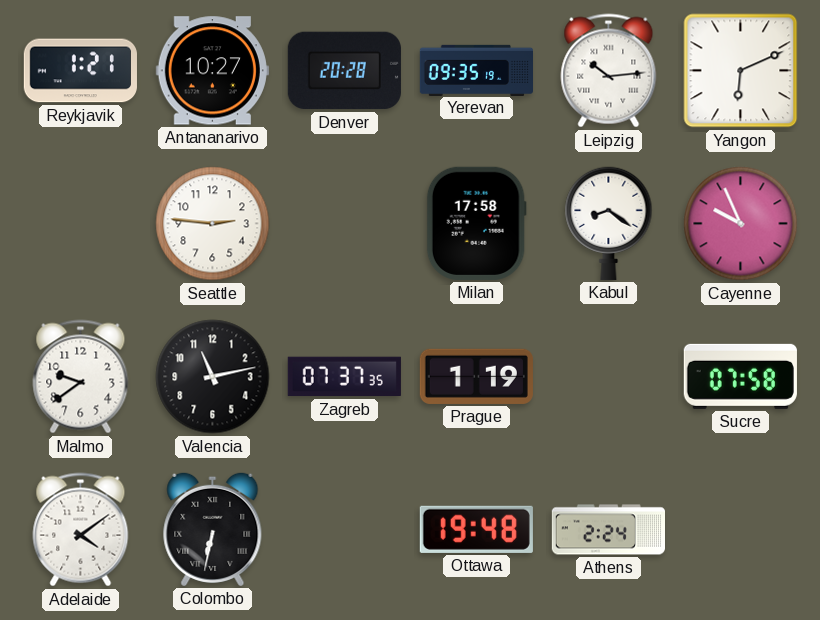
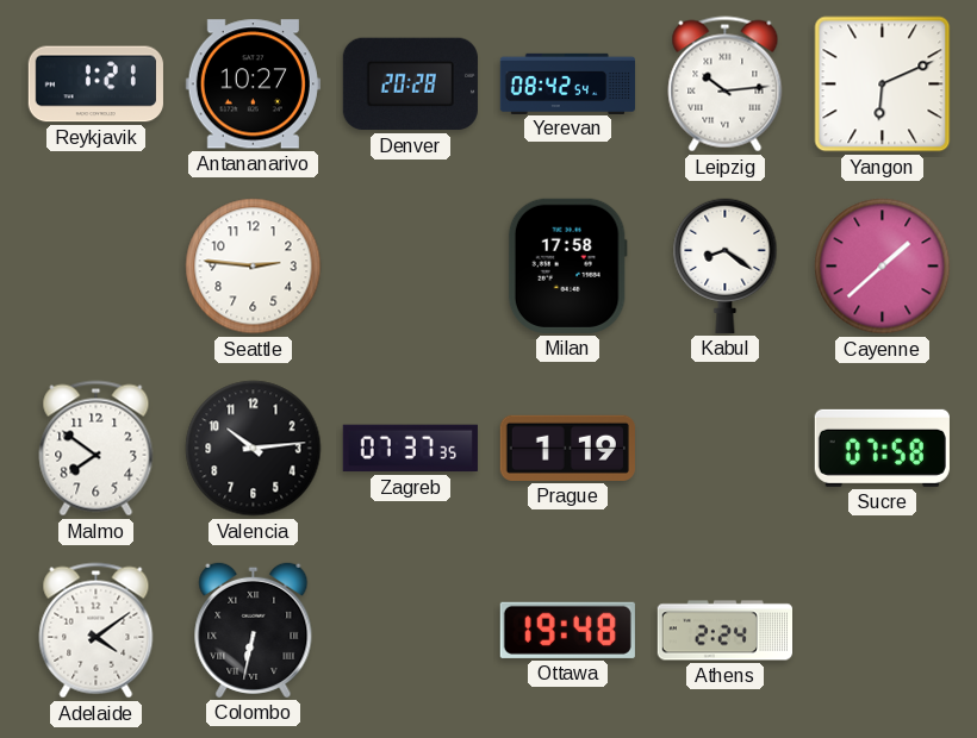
Yerevan: 09:35 -> 08:42 (567, 83)
Cayenne: 9:56 -> 1:38 (883, 267)
Malmo: 9:39 -> 7:51 (97, 449)
Valencia: 11:13 -> 10:14 (254, 449)
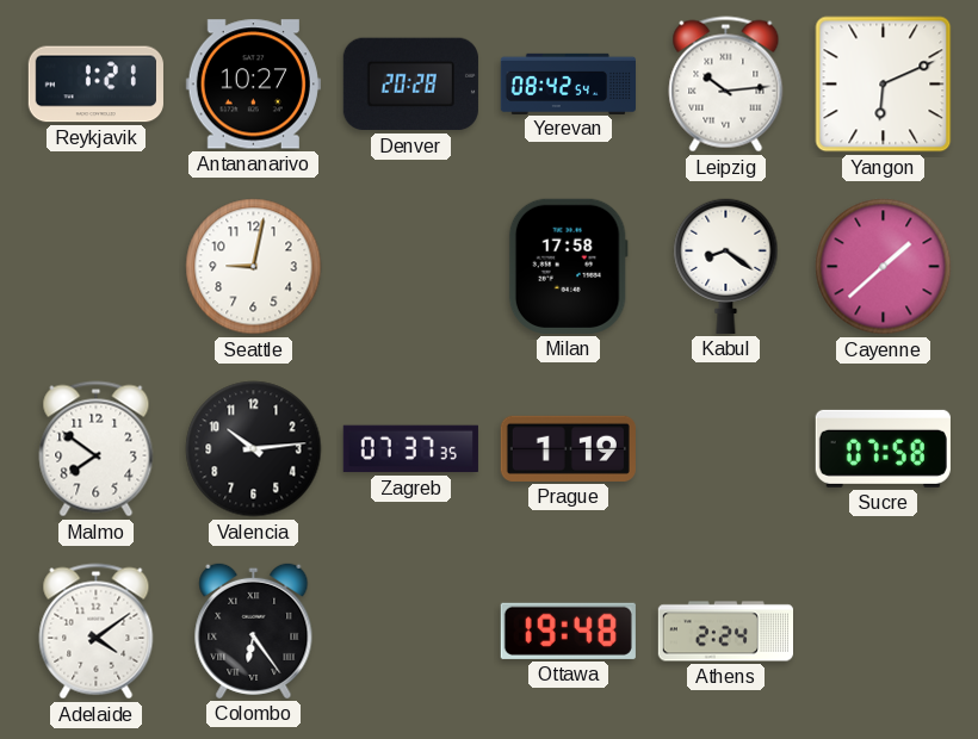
Seattle: 2:46 -> 9:02 (254, 267)
Colombo: 6:32 -> 6:24 (254, 631)
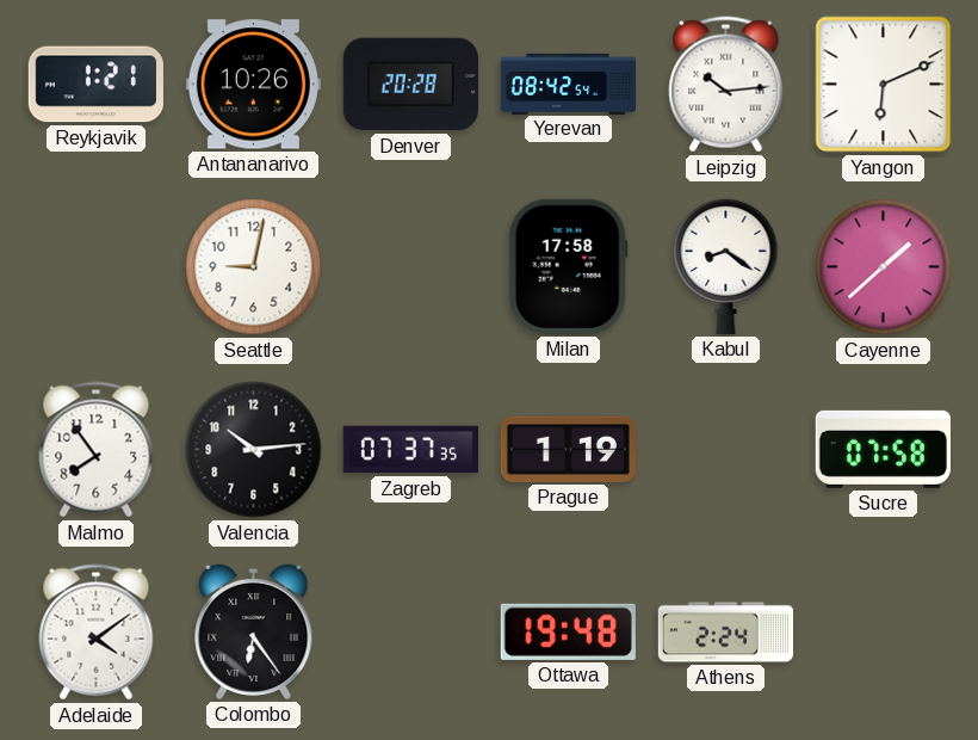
Antananarivo: 10:27 -> 10:26 (253, 85)
Malmo: 7:51 -> 7:54 (97, 450)
